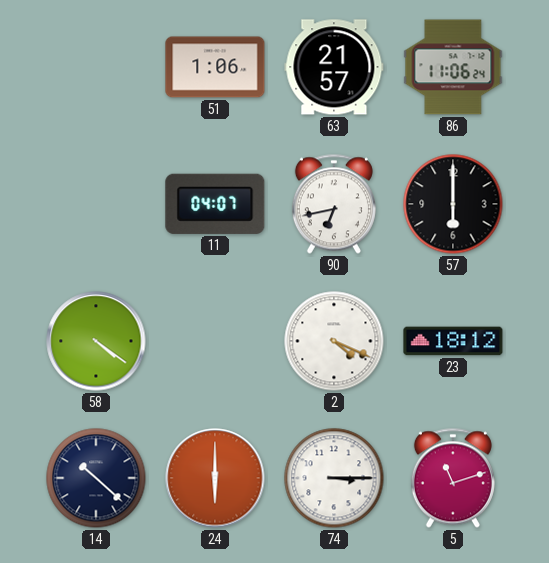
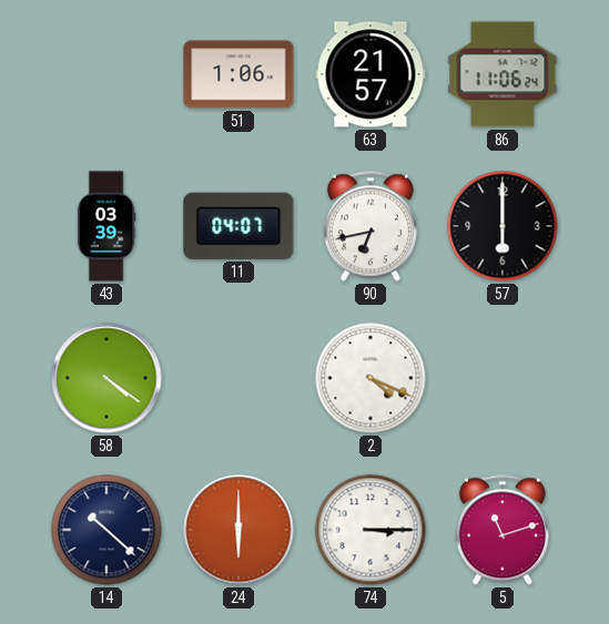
43: none -> 03:39 (106, 226)
23: 18:12 -> none (453, 341)
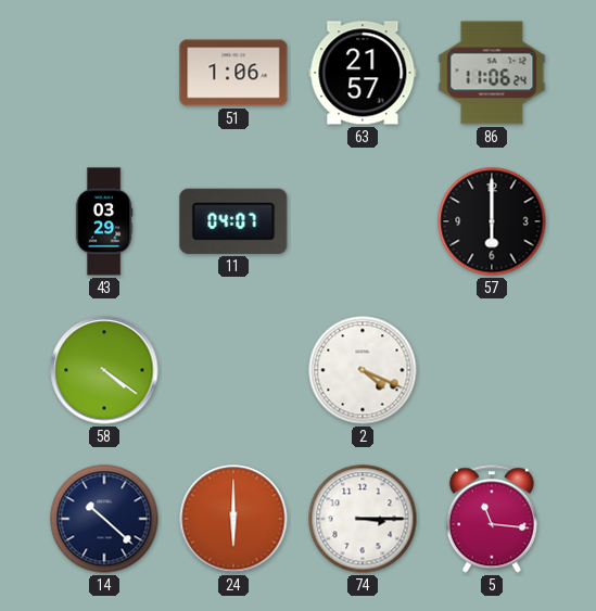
43: 03:39 -> 03:29 (104, 221)
90: 6:43 -> none (371, 226)
5: 11:12 -> 11:16 (492, 519)
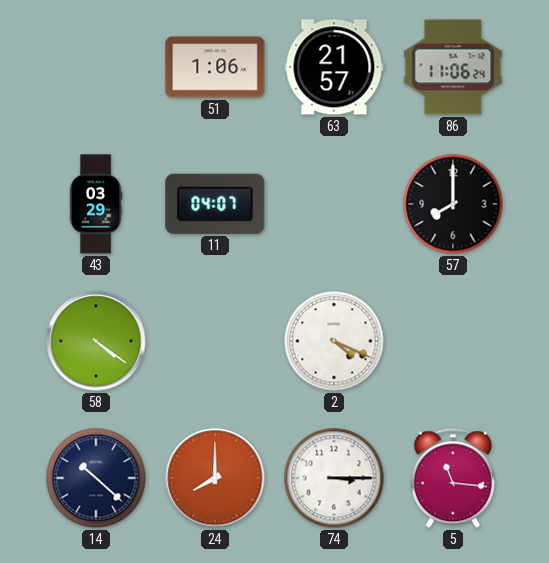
57: 6:00 -> 8:00 (453, 204)
24: 6:00 -> 8:00 (215, 478)
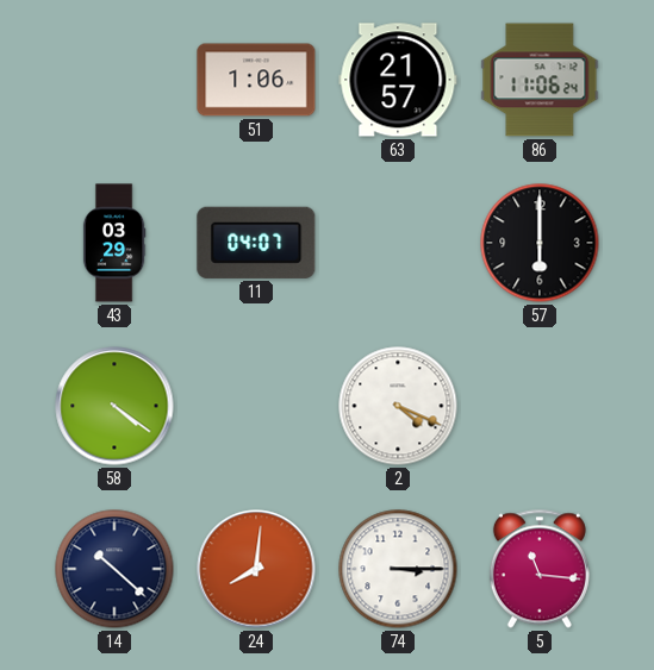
57: 8:00 -> 6:00 (540, 243)
24: 8:00 -> 8:01 (256, 569)
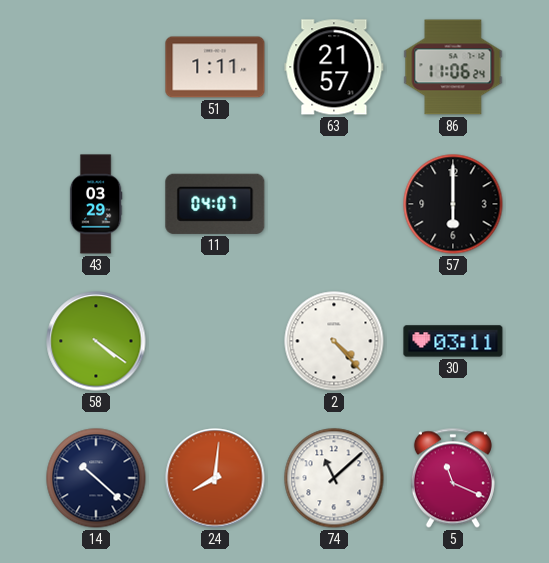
51: 1:06 -> 1:11 (215, 67)
2: 4:19 -> 4:23 (334, 341)
30: none -> 03:11 (453, 341)
74: 3:15 -> 11:08 (334, 478)
5: 11:16 -> 11:19 (453, 478)
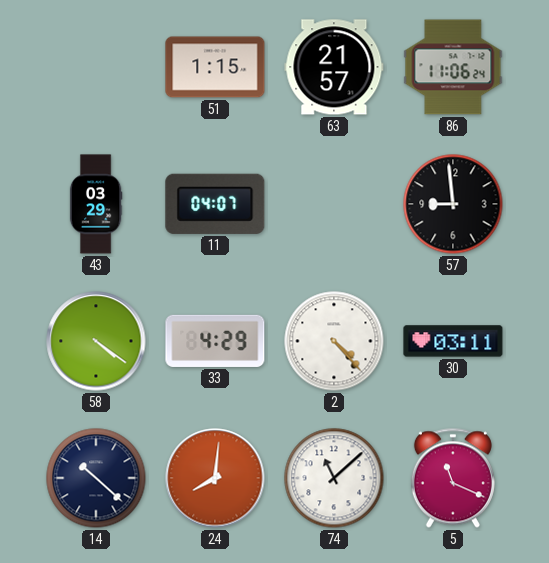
51: 1:11 -> 1:15 (215, 67)
57: 6:00 -> 8:59 (453, 204)
33: none -> 4:29 (215, 341)
